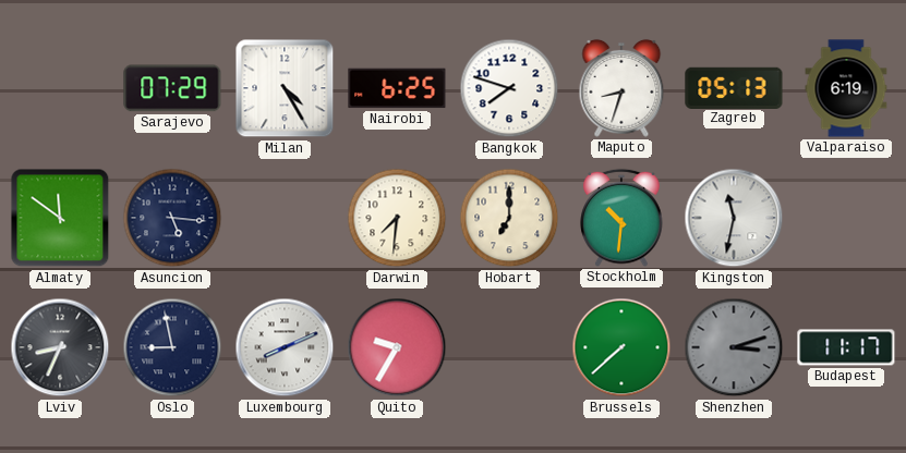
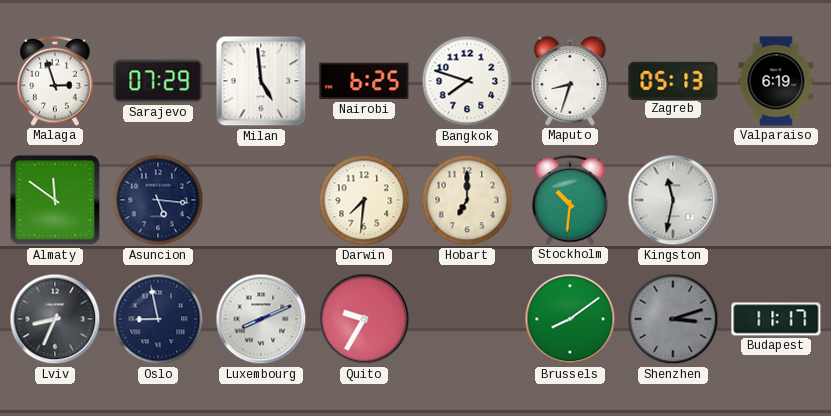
Malaga: none -> 2:57 (55, 81)
Milan: 4:25 -> 4:59 (261, 81)
Brussels: 7:38 -> 8:09 (570, 319)
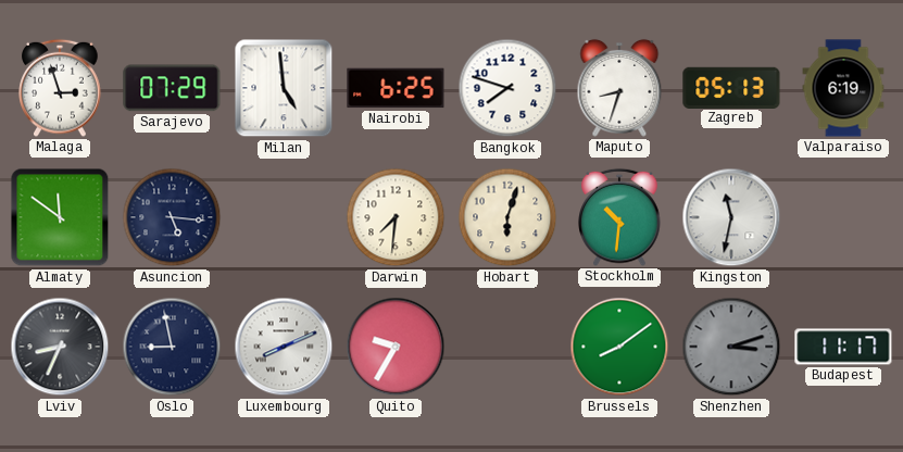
Hobart: 7:00 -> 6:03 (507, 217)
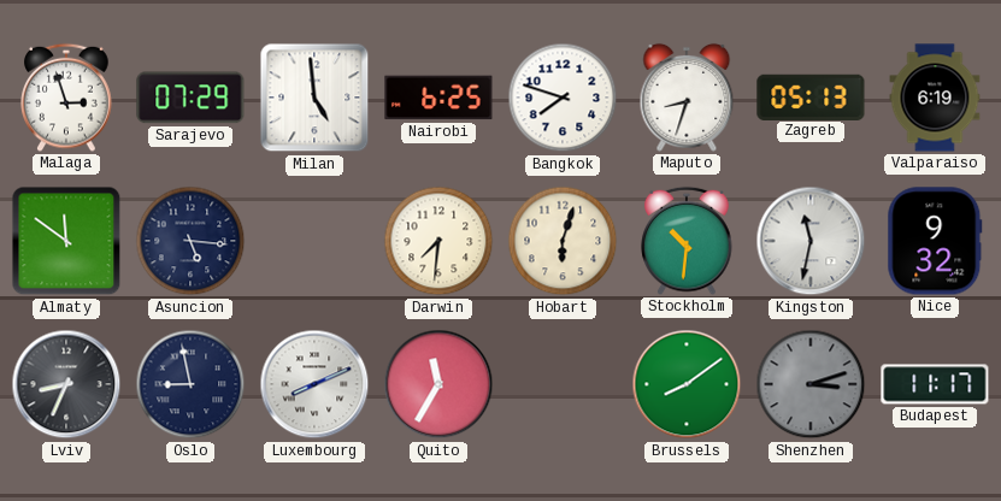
Nice: none -> 9:32 (935, 241)
Quito: 9:35 -> 11:35 (438, 384)
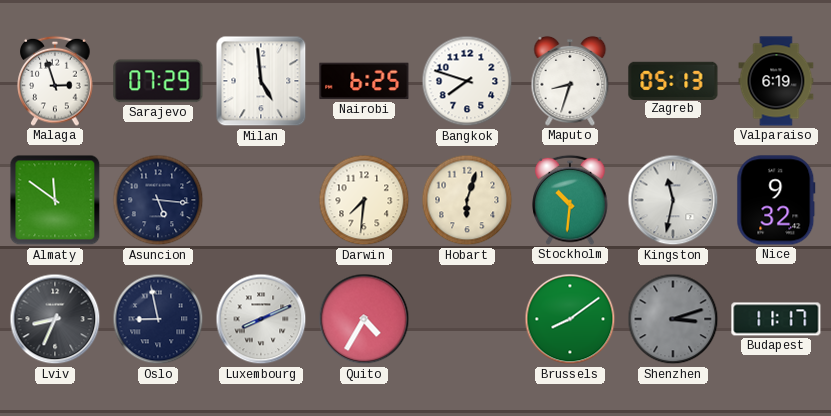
Quito: 11:35 -> 4:35 (364, 319)
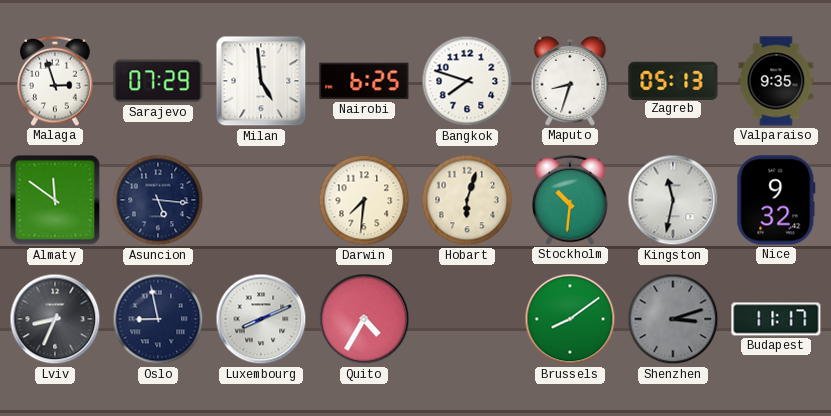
Valparaiso: 6:19 -> 9:35 (776, 81)
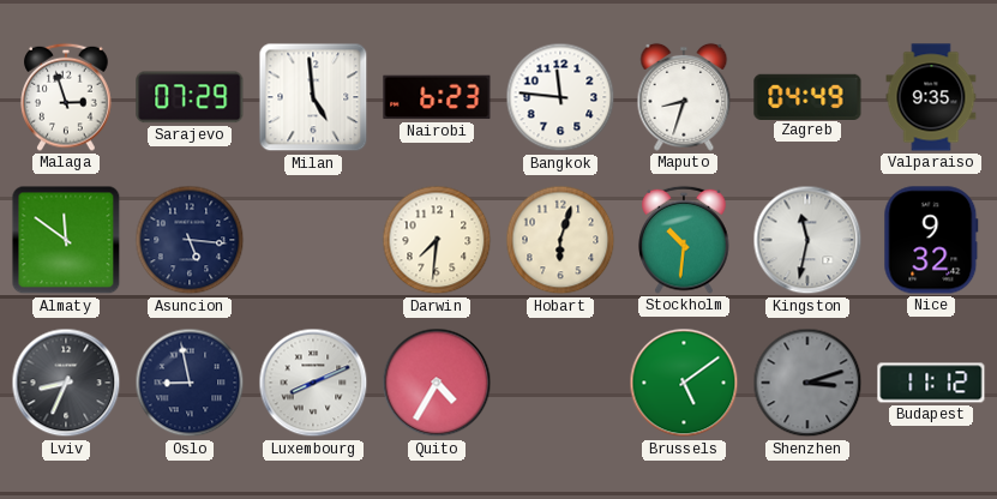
Nairobi: 6:25 -> 6:23 (437, 97)
Bangkok: 7:48 -> 11:46 (560, 97)
Zagreb: 05:13 -> 04:49 (807, 96)
Brussels: 8:09 -> 5:09 (684, 383)
Budapest: 11:17 -> 11:12 (931, 383)
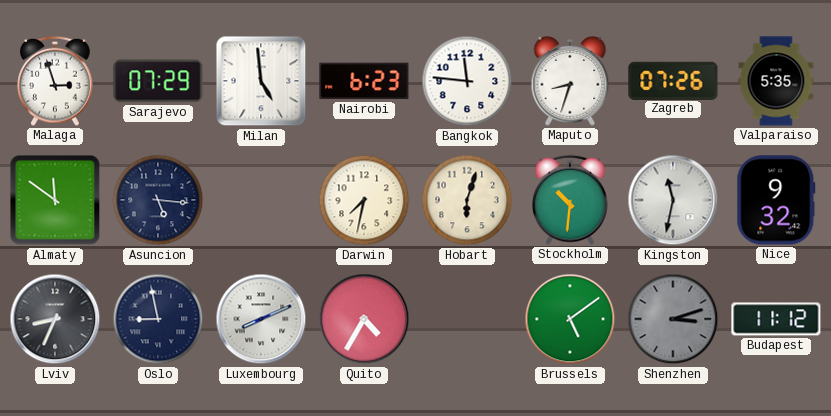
Zagreb: 04:49 -> 07:26 (673, 80)
Valparaiso: 9:35 -> 5:35 (776, 81)
Darwin: 7:31 -> 7:32 (364, 200)
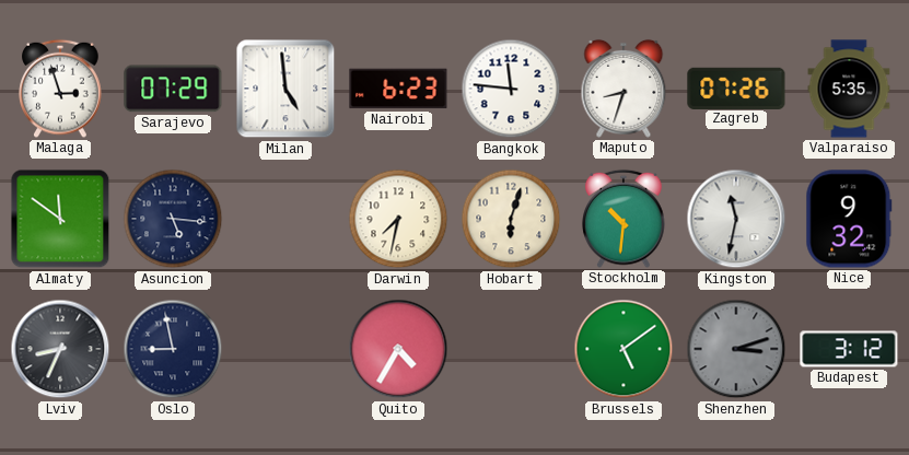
Luxembourg: 8:11 -> none (261, 319)
Budapest: 11:12 -> 3:12 (849, 349)
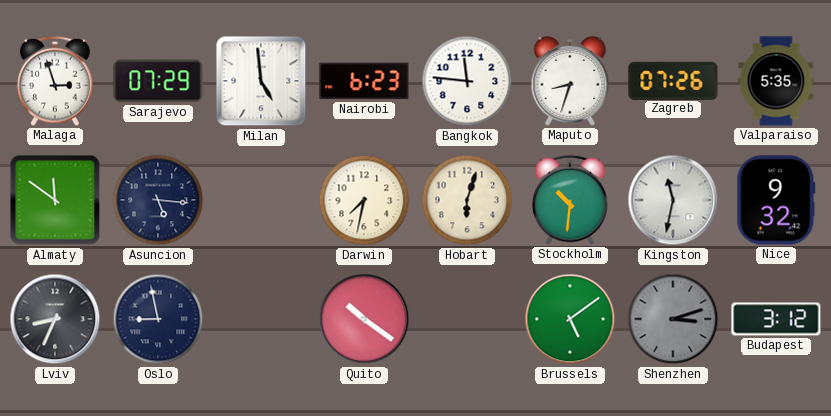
Quito: 4:35 -> 10:21 (364, 319)
